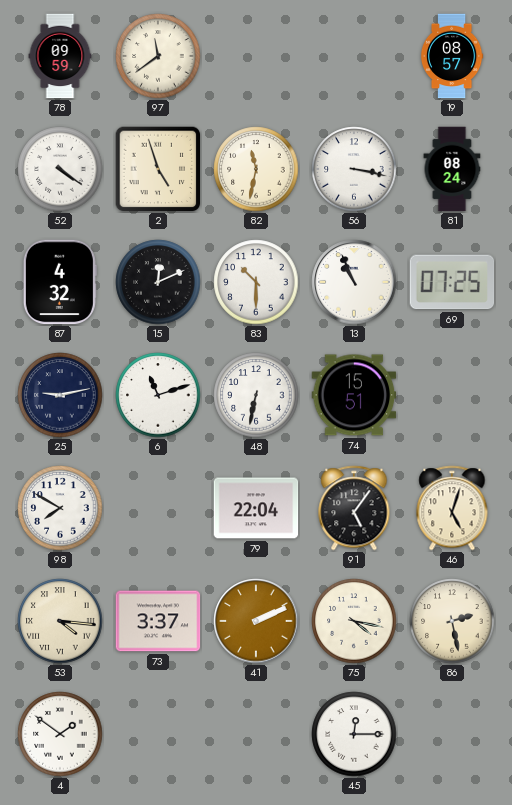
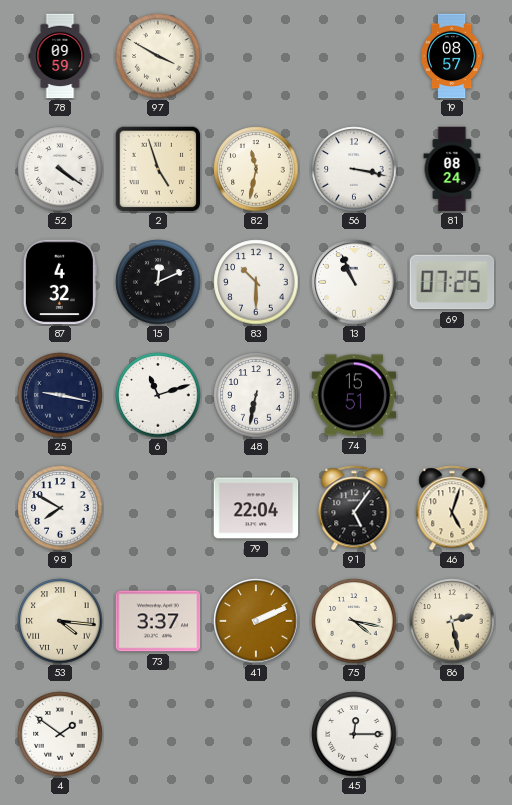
97: 11:39 -> 3:50 (158, 56)
25: 9:13 -> 9:17 (60, 395)
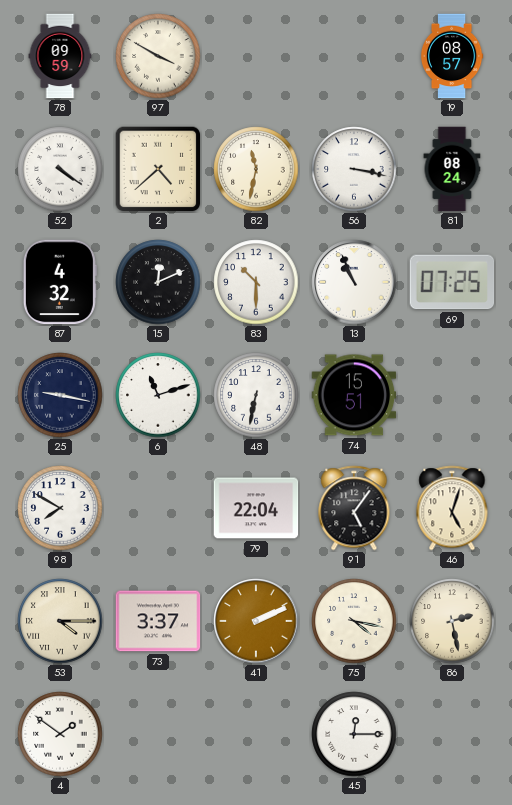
2: 4:57 -> 4:38 (158, 169)
53: 4:16 -> 4:15 (60, 621)
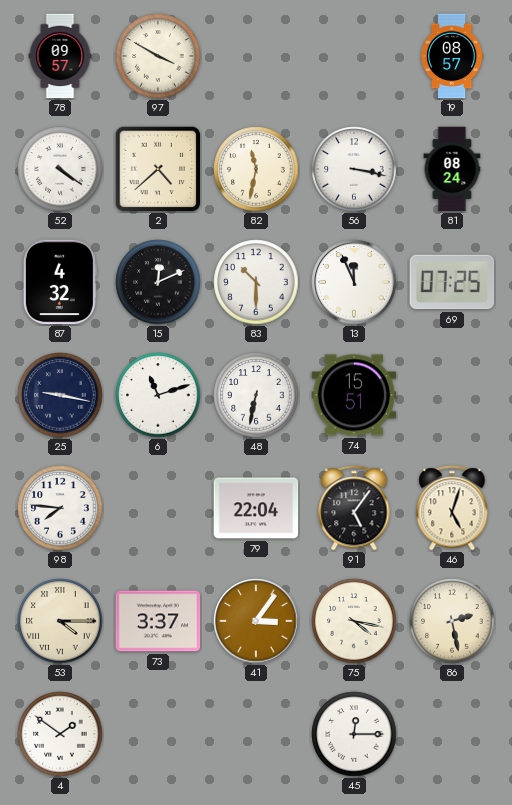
78: 09:59 -> 09:57 (60, 56)
13: 10:56 -> 11:56 (354, 282)
98: 7:50 -> 7:46 (60, 508)
41: 2:11 -> 3:06 (256, 621)
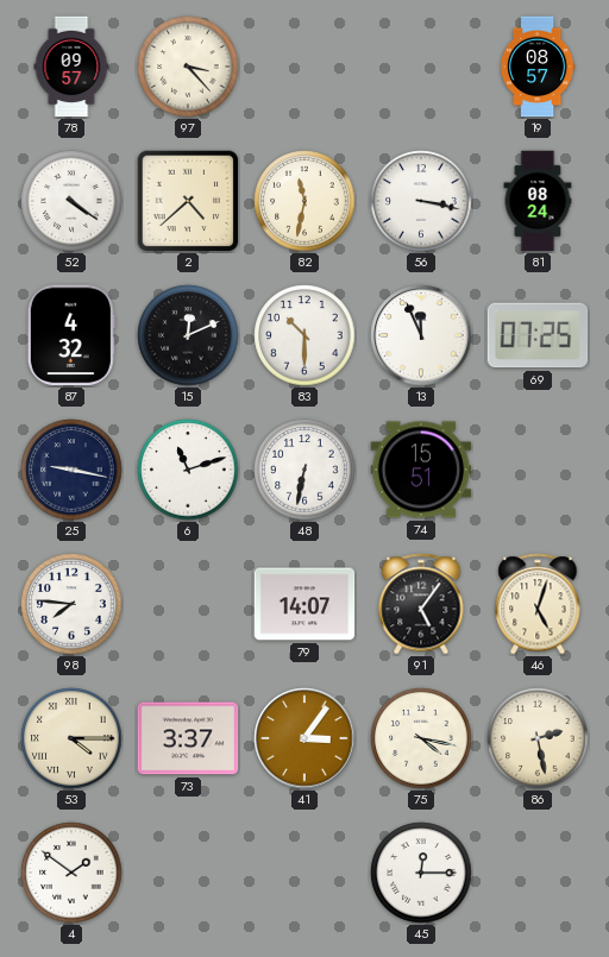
97: 3:50 -> 3:23 (188, 67)
79: 22:04 -> 14:07 (304, 604)
